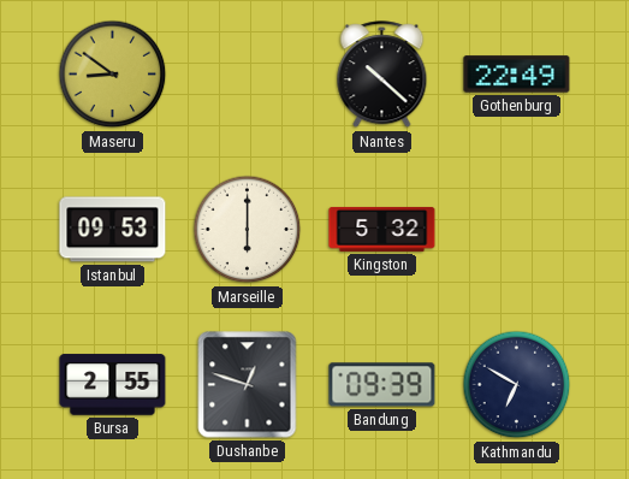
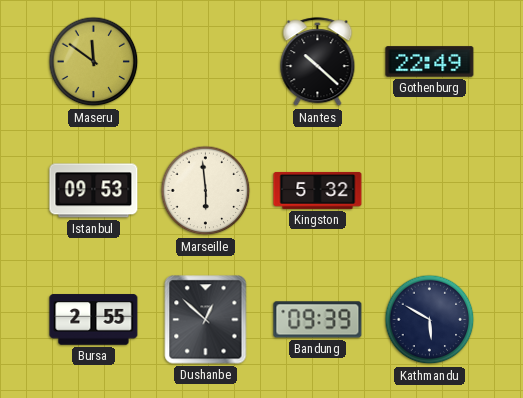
Maseru: 8:51 -> 11:51 (94, 62)
Marseille: 6:00 -> 5:59 (206, 191)
Dushanbe: 12:48 -> 12:52 (206, 320)
Kathmandu: 6:50 -> 5:50 (430, 320)
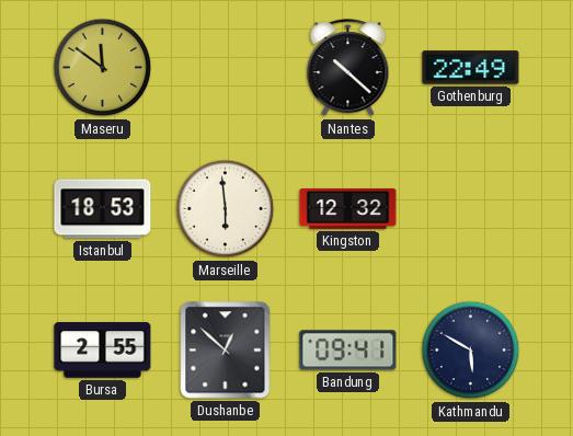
Istanbul: 09:53 -> 18:53 (103, 209)
Kingston: 5:32 -> 12:32 (348, 208)
Bandung: 09:39 -> 09:41 (348, 351)
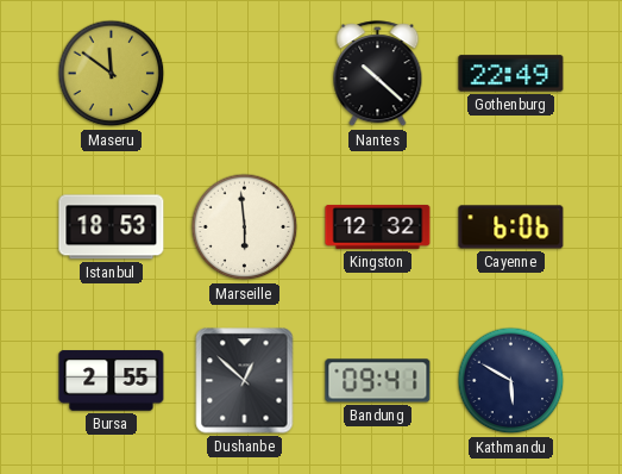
Cayenne: none -> 6:06 (511, 227)
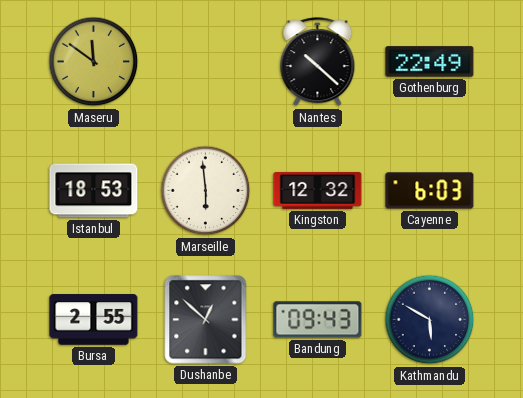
Cayenne: 6:06 -> 6:03 (430, 191)
Bandung: 09:41 -> 09:43 (318, 320)
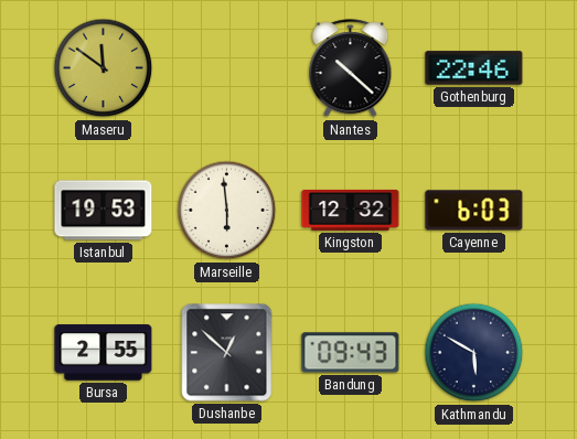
Gothenburg: 22:49 -> 22:46 (474, 68)
Istanbul: 18:53 -> 19:53 (104, 211)
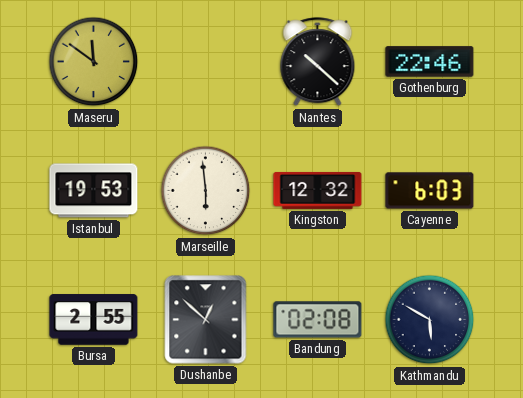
Bandung: 09:43 -> 02:08 (318, 320)
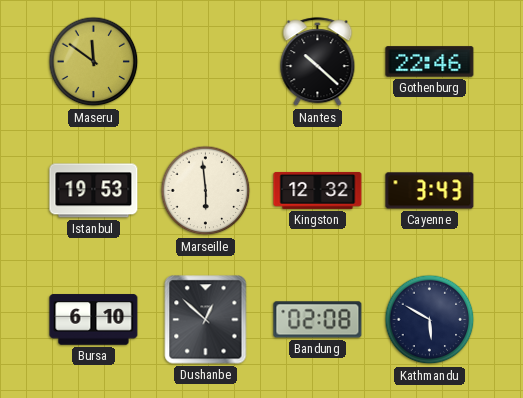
Cayenne: 6:03 -> 3:43 (430, 191)
Bursa: 2:55 -> 6:10 (94, 320)
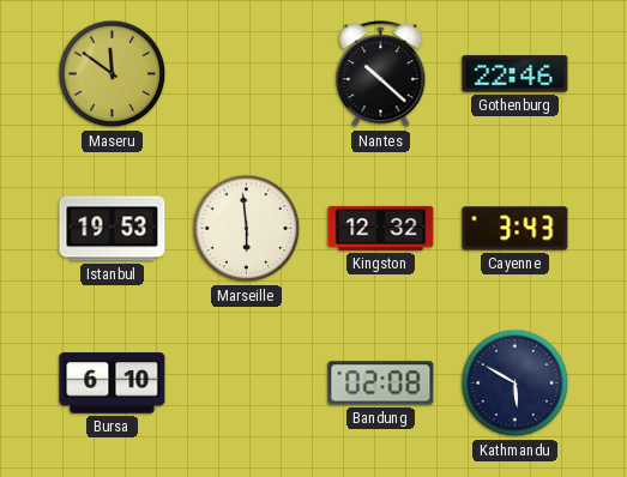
Dushanbe: 12:52 -> none (206, 320)
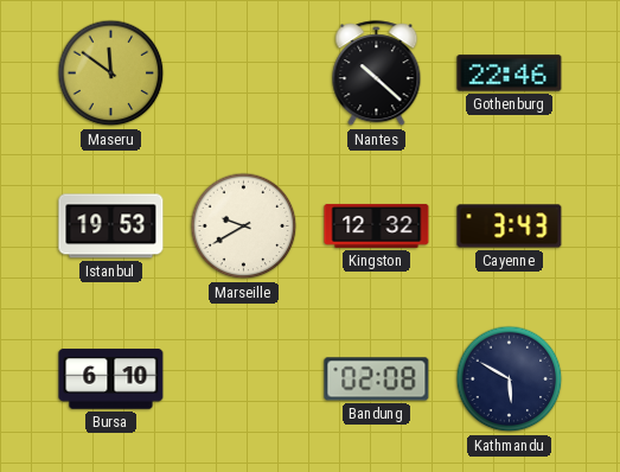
Marseille: 5:59 -> 9:40 (244, 227)
